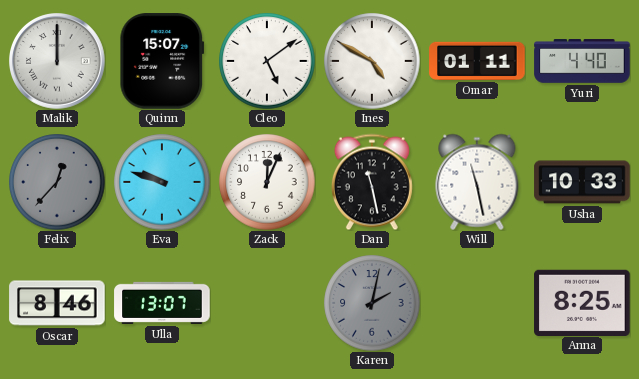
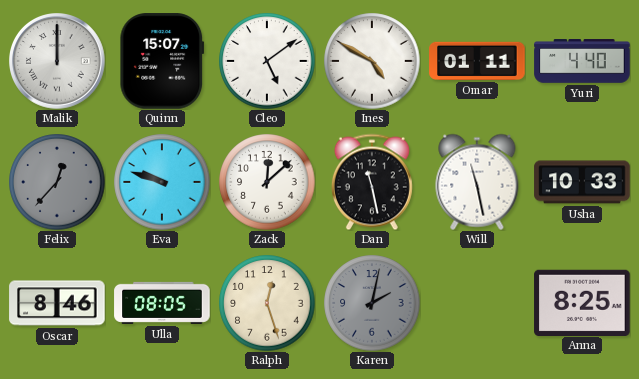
Zack: 12:04 -> 12:08 (267, 182)
Ulla: 13:07 -> 08:05 (162, 303)
Ralph: none -> 12:27 (267, 303)
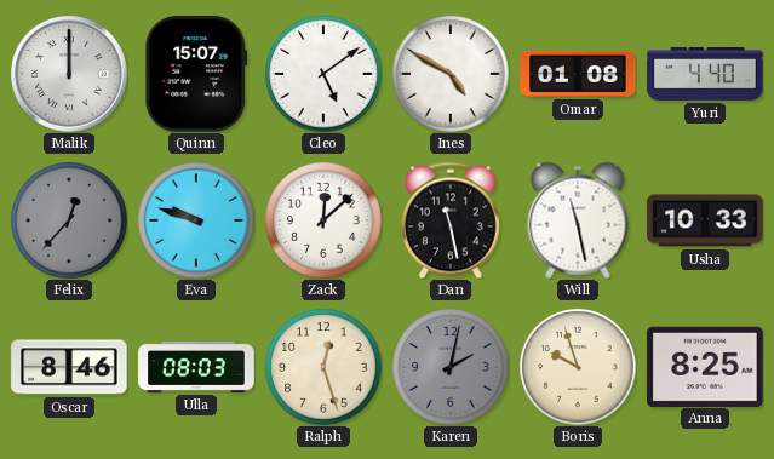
Omar: 01:11 -> 01:08 (578, 74)
Ulla: 08:05 -> 08:03 (196, 367)
Boris: none -> 9:57 (578, 367)
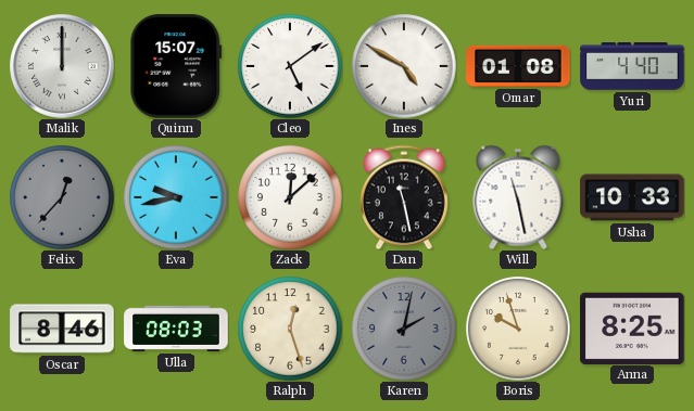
Eva: 9:48 -> 9:43 (176, 197)
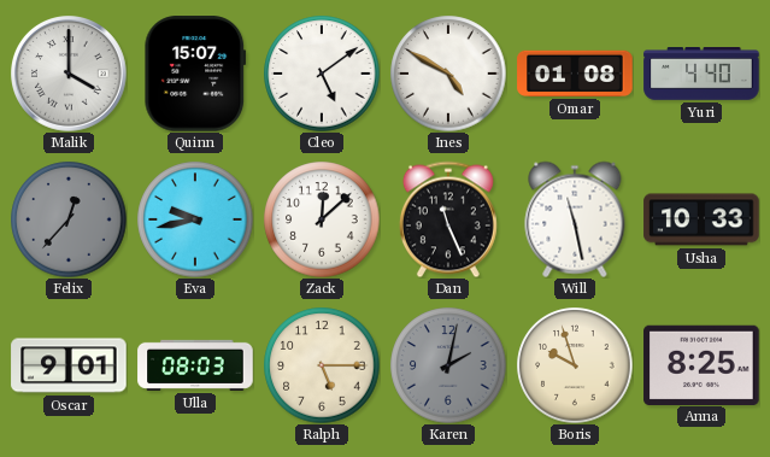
Malik: 12:00 -> 4:00 (70, 75)
Dan: 11:28 -> 11:26 (448, 219)
Oscar: 8:46 -> 9:01 (69, 365)
Ralph: 12:27 -> 5:15 (322, 365)
